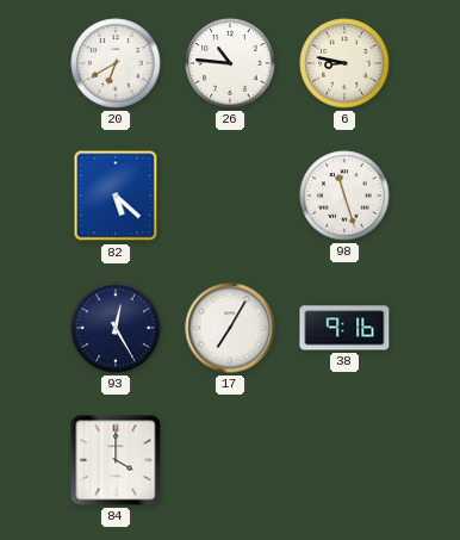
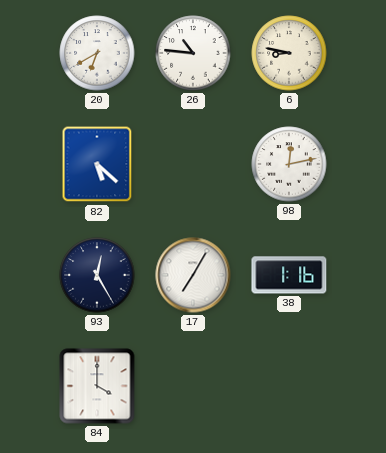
98: 11:27 -> 12:13 (289, 164)
38: 9:16 -> 1:16 (289, 275)
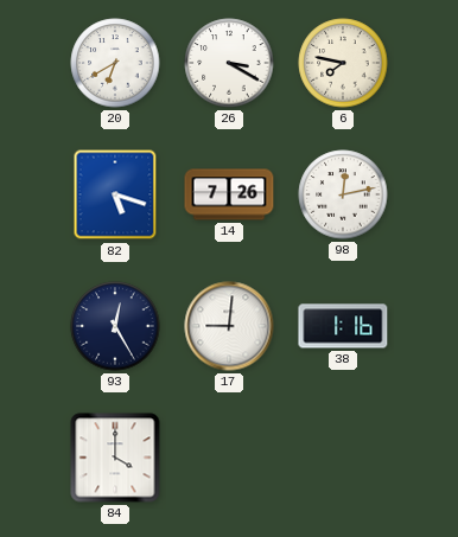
26: 10:46 -> 3:20 (229, 63)
6: 8:47 -> 7:47 (343, 63)
82: 5:22 -> 5:18 (115, 194)
14: none -> 7:26 (229, 194)
17: 7:05 -> 9:01 (229, 326)
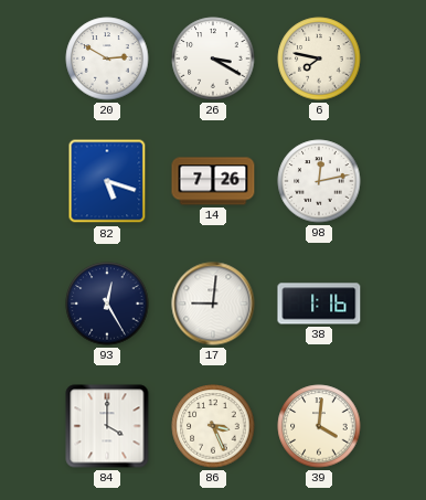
20: 6:40 -> 2:50 (107, 58)
86: none -> 3:26 (213, 426)
39: none -> 4:01 (319, 426)
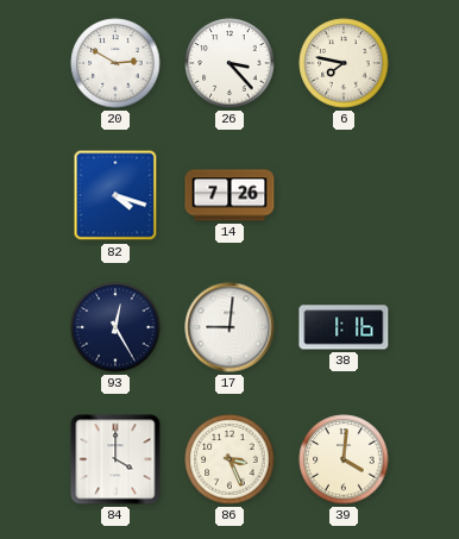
26: 3:20 -> 3:23 (229, 63)
82: 5:18 -> 4:18 (115, 195)
98: 12:13 -> none (319, 181)
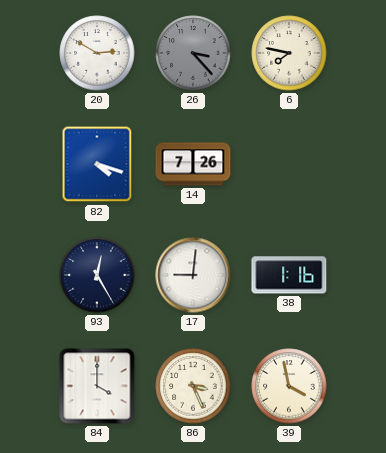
26 dial: white -> grey (193, 53)
39: 4:01 -> 3:58 (289, 386)
